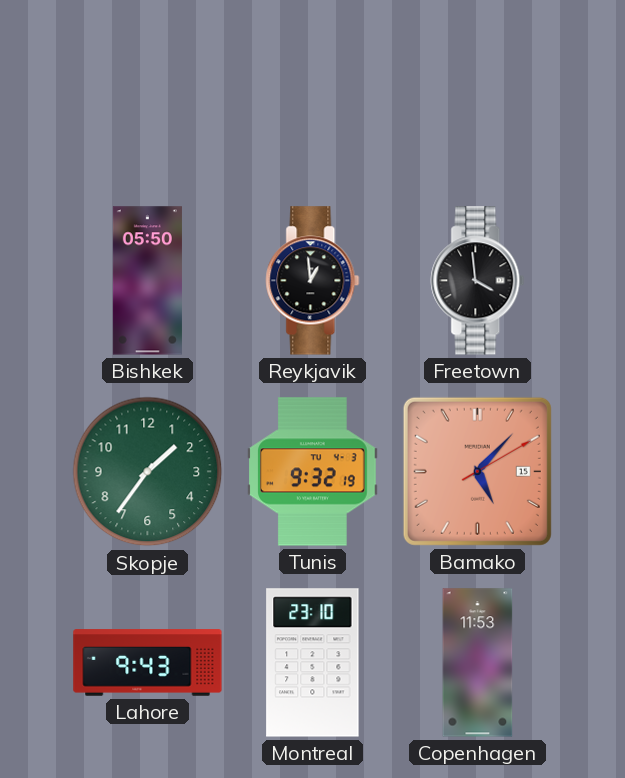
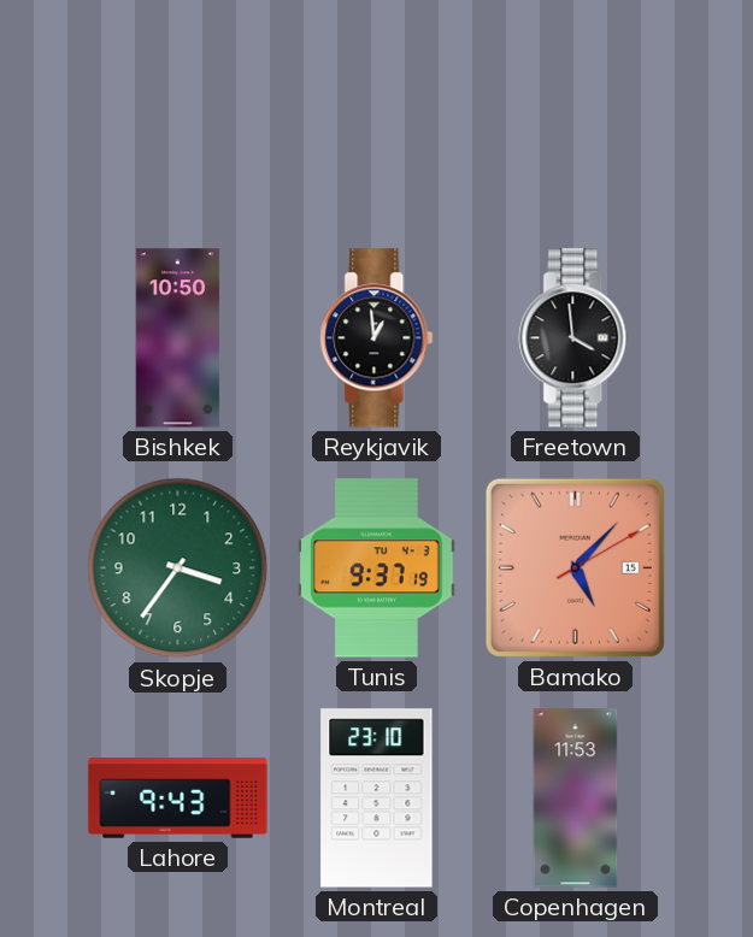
Bishkek: 05:50 -> 10:50 (177, 338)
Skopje: 1:36 -> 3:36 (178, 568)
Tunis: 9:32 -> 9:37 (377, 568)
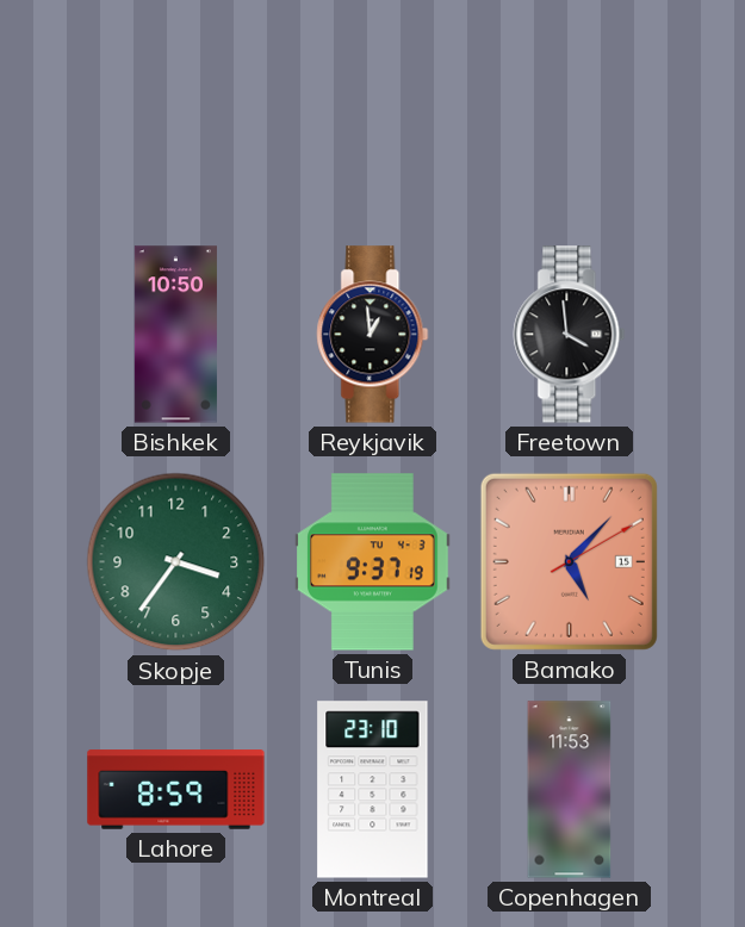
Lahore: 9:43 -> 8:59 (176, 790)
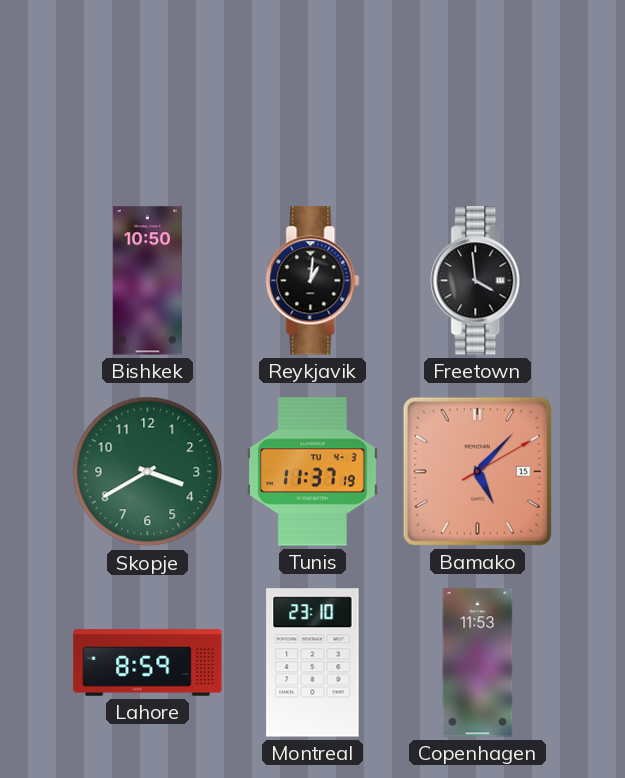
Reykjavik: 12:59 -> 1:01 (313, 281)
Skopje: 3:36 -> 3:40 (148, 472)
Tunis: 9:37 -> 11:37 (313, 472)
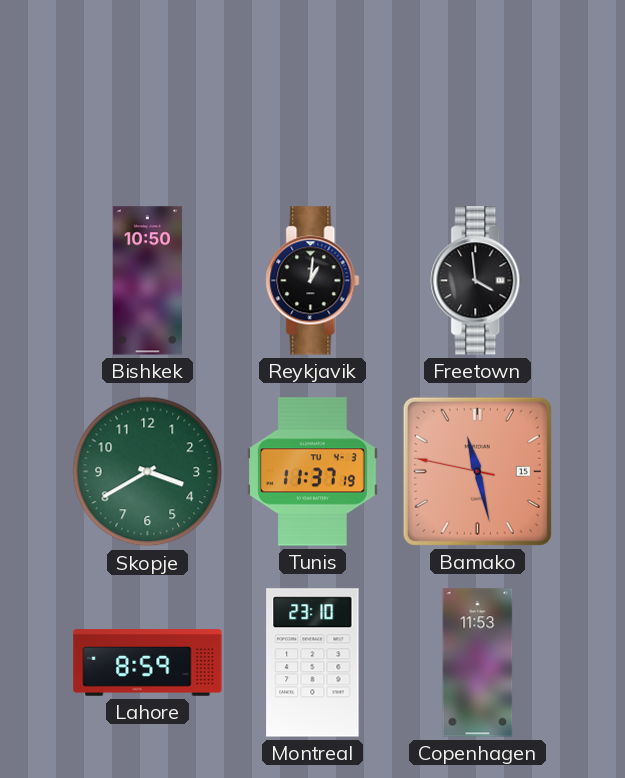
Bamako: 5:07 -> 11:27 (477, 471)
